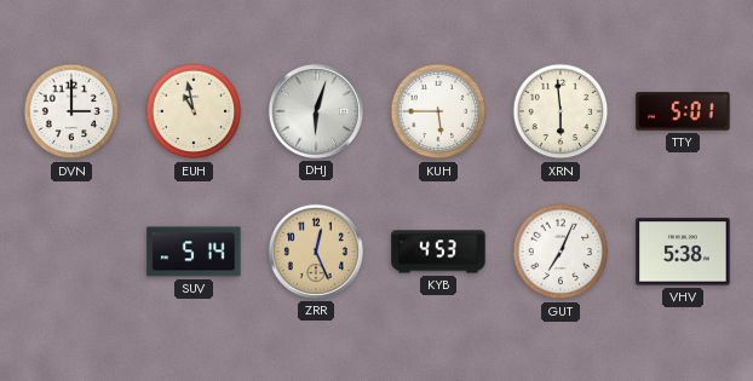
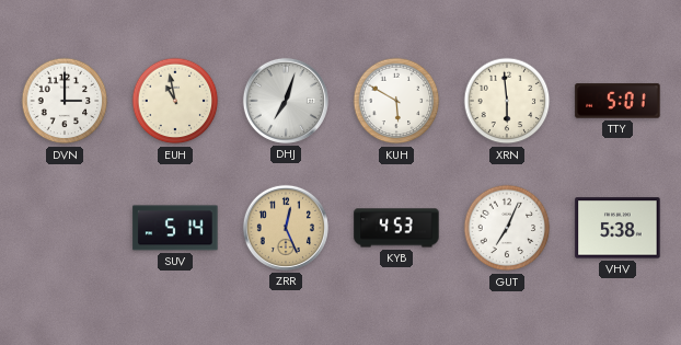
DHJ: 6:03 -> 7:03 (286, 101)
KUH: 5:45 -> 5:50 (396, 101)
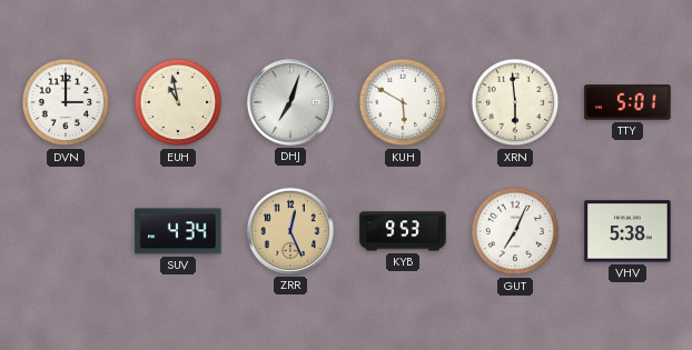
SUV: 5:14 -> 4:34 (178, 231)
KYB: 4:53 -> 9:53 (403, 231)
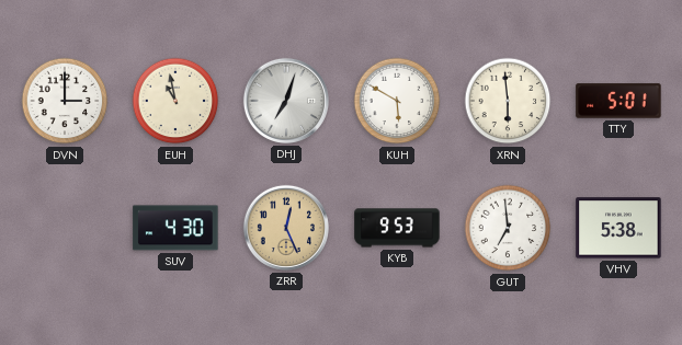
SUV: 4:34 -> 4:30 (175, 228)
GUT: 7:04 -> 6:59 (508, 228)
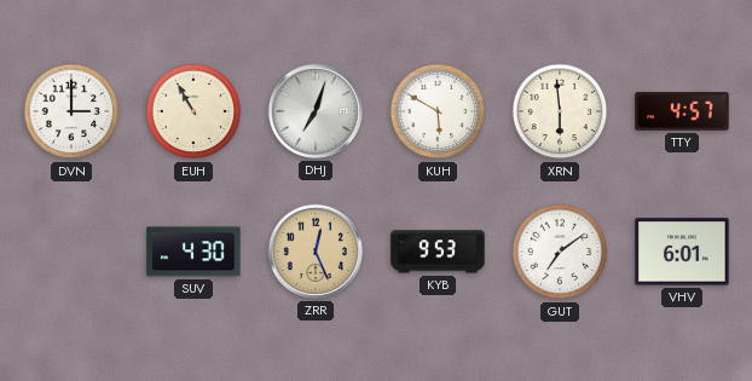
EUH: 10:58 -> 10:55 (193, 111)
TTY: 5:01 -> 4:57 (682, 111)
GUT: 6:59 -> 7:09 (560, 252)
VHV: 5:38 -> 6:01 (682, 252)
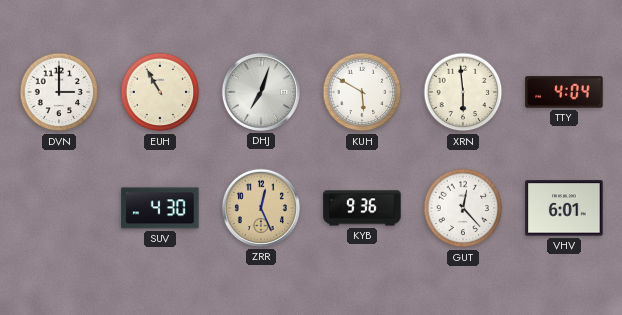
TTY: 4:57 -> 4:04 (564, 92)
KYB: 9:53 -> 9:36 (362, 208)
GUT: 7:09 -> 12:23 (463, 208)
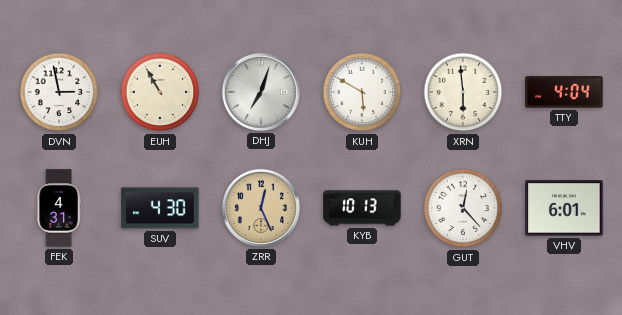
DVN: 3:00 -> 2:58 (59, 92)
FEK: none -> 4:31 (59, 208)
KYB: 9:36 -> 10:13 (362, 208)
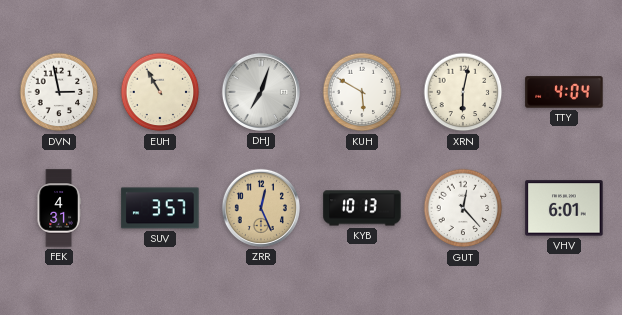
XRN: 5:59 -> 6:02 (463, 92)
SUV: 4:30 -> 3:57 (160, 208)
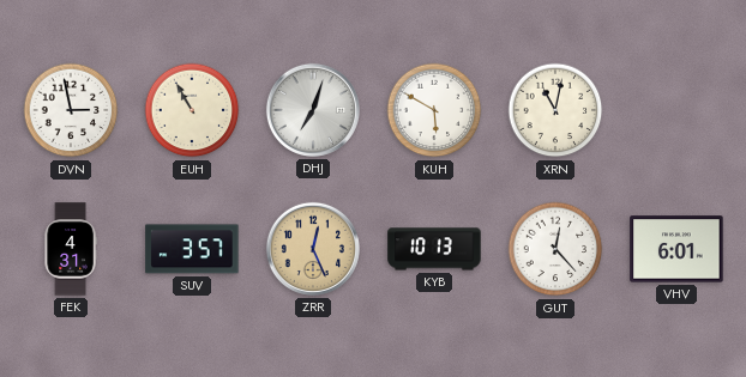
XRN: 6:02 -> 11:02 (555, 110)
TTY: 4:04 -> none (564, 92)
